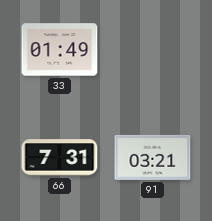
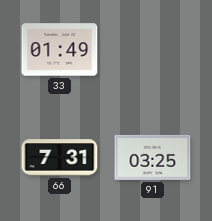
91: 03:21 -> 03:25 (153, 157)
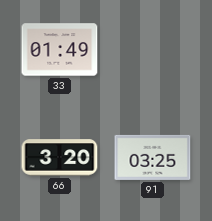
66: 7:31 -> 3:20 (60, 158)
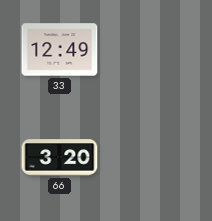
33: 01:49 -> 12:49 (60, 50)
91: 03:25 -> none (153, 157)
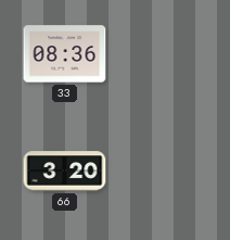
33: 12:49 -> 08:36 (65, 54)
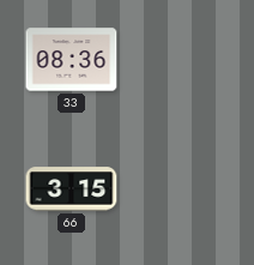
66: 3:20 -> 3:15 (72, 189)
